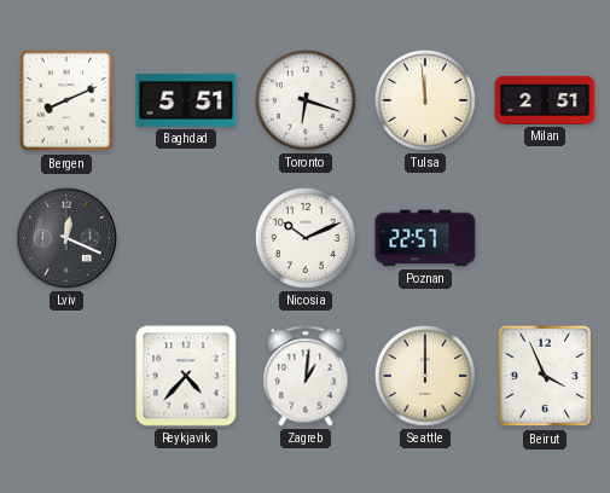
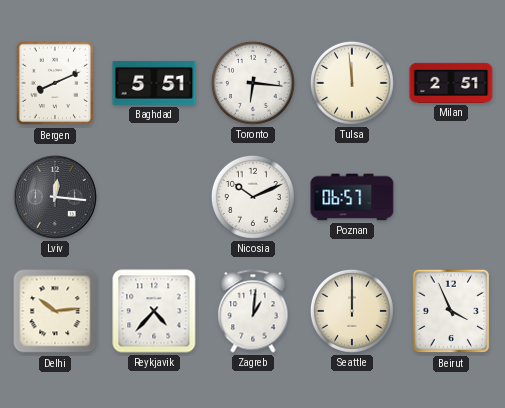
Toronto: 6:18 -> 6:16 (253, 83)
Lviv: 12:19 -> 12:16 (56, 198)
Poznan: 22:57 -> 06:57 (352, 197)
Delhi: none -> 10:14 (55, 311)
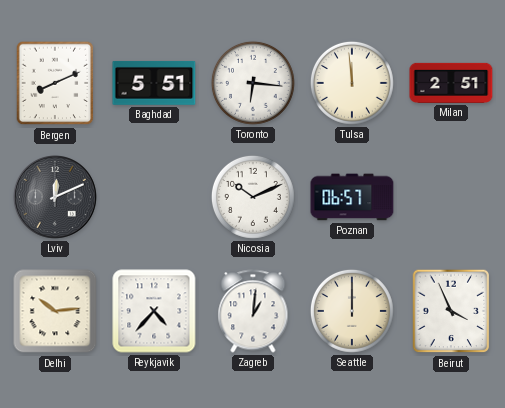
Lviv: 12:16 -> 12:11 (56, 198)
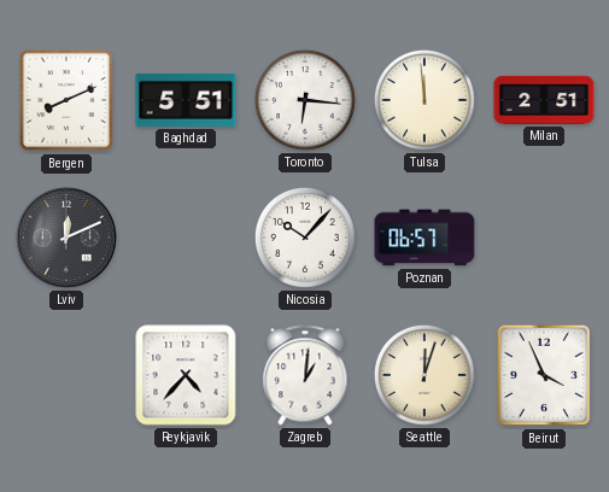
Nicosia: 10:11 -> 10:07 (305, 238)
Delhi: 10:14 -> none (55, 311)
Seattle: 12:00 -> 12:03 (424, 375)
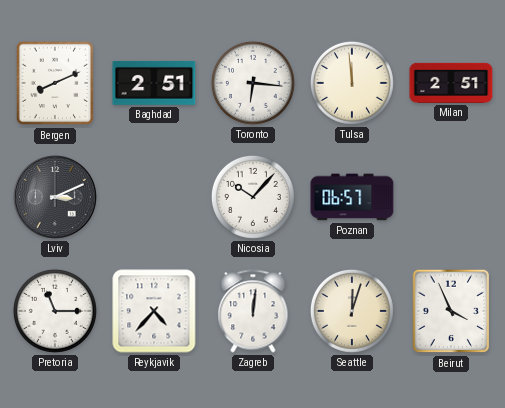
Baghdad: 5:51 -> 2:51 (154, 83)
Lviv: 12:11 -> 3:11 (56, 198)
Pretoria: none -> 11:15 (55, 311)
Zagreb: 1:01 -> 12:01 (253, 311)
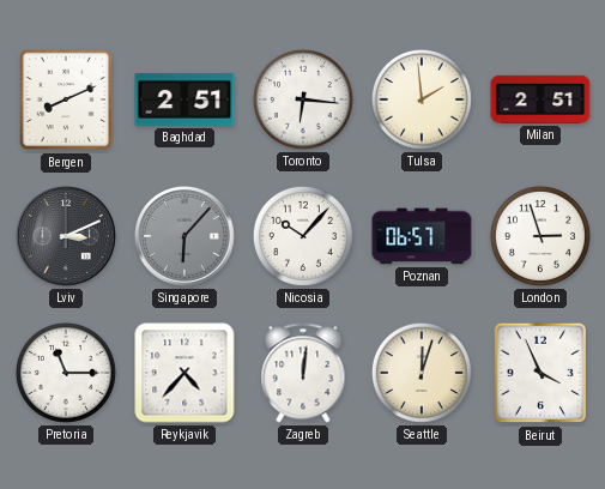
Tulsa: 11:59 -> 1:59 (422, 99)
Singapore: none -> 6:07 (186, 237)
London: none -> 2:57 (540, 236)
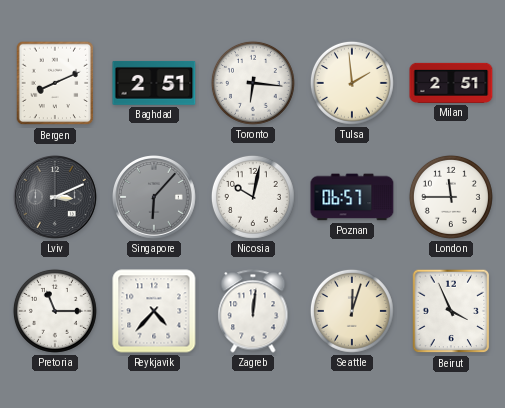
Nicosia: 10:07 -> 10:02 (253, 197)
London: 2:57 -> 11:45 (451, 197)
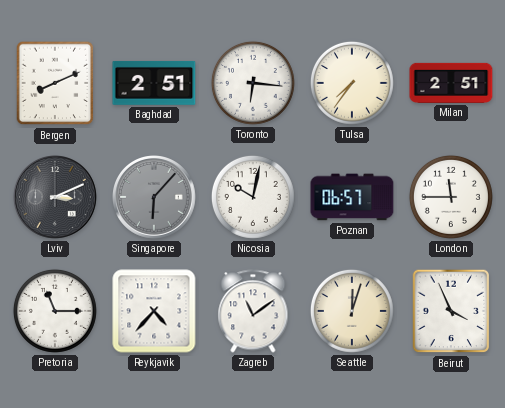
Tulsa: 1:59 -> 7:36 (352, 83)
Zagreb: 12:01 -> 11:09 (253, 311)
